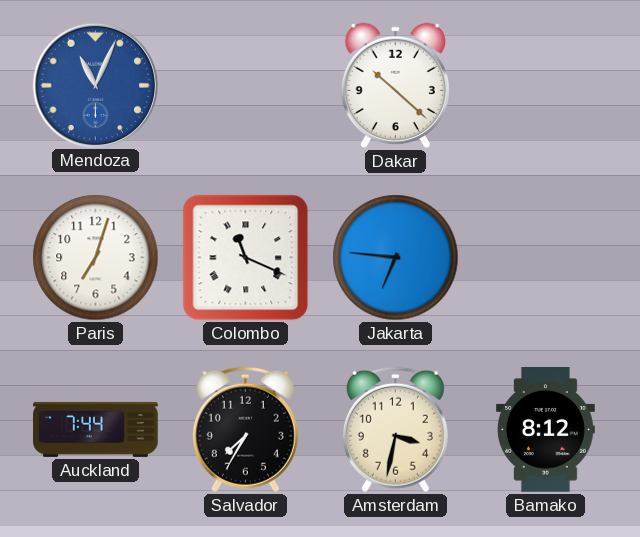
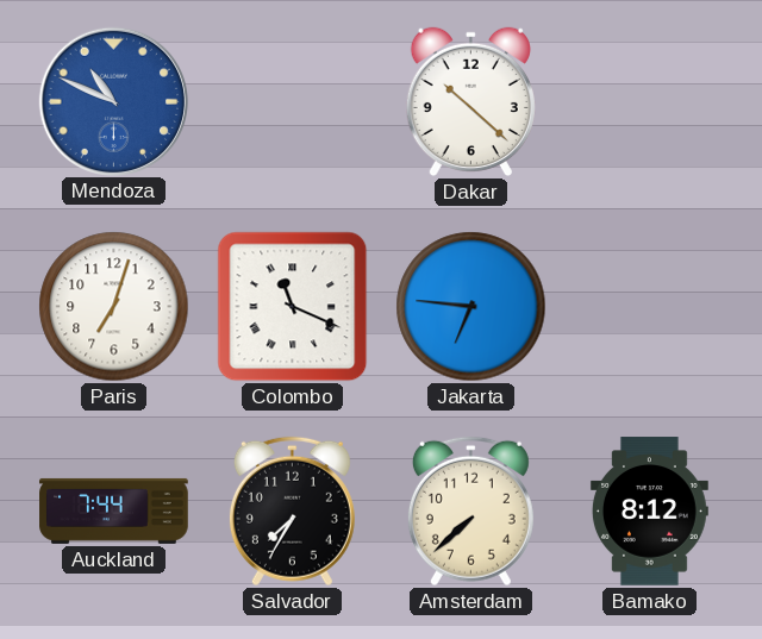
Mendoza: 11:04 -> 10:49 (113, 101)
Amsterdam: 3:32 -> 7:38 (470, 512)
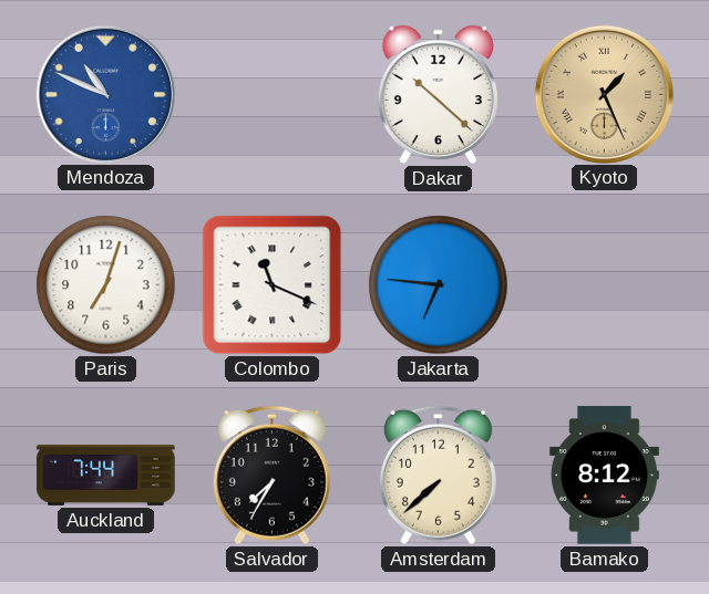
Kyoto: none -> 1:26 (604, 94)
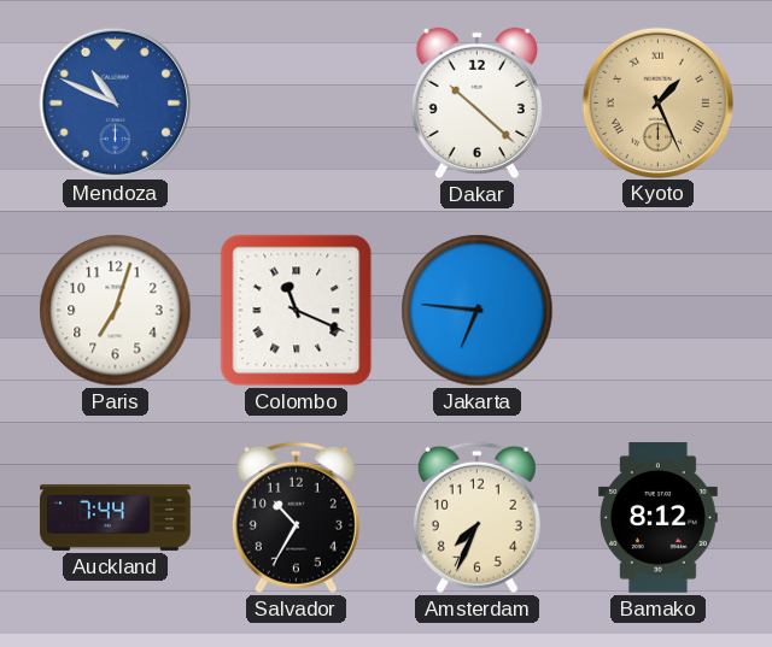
Salvador: 7:35 -> 10:35 (296, 518)
Amsterdam: 7:38 -> 7:34 (476, 518)
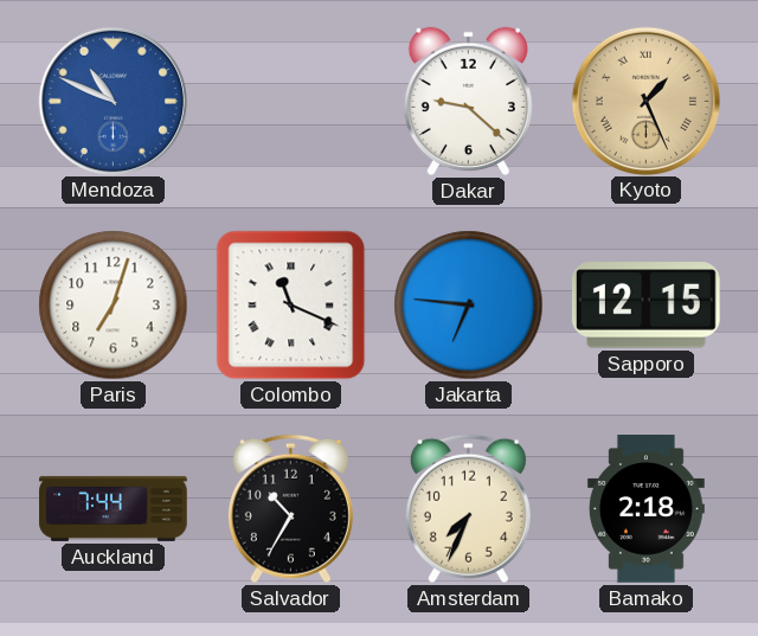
Dakar: 10:22 -> 9:22 (468, 102)
Sapporo: none -> 12:15 (645, 306)
Bamako: 8:12 -> 2:18 (645, 509)
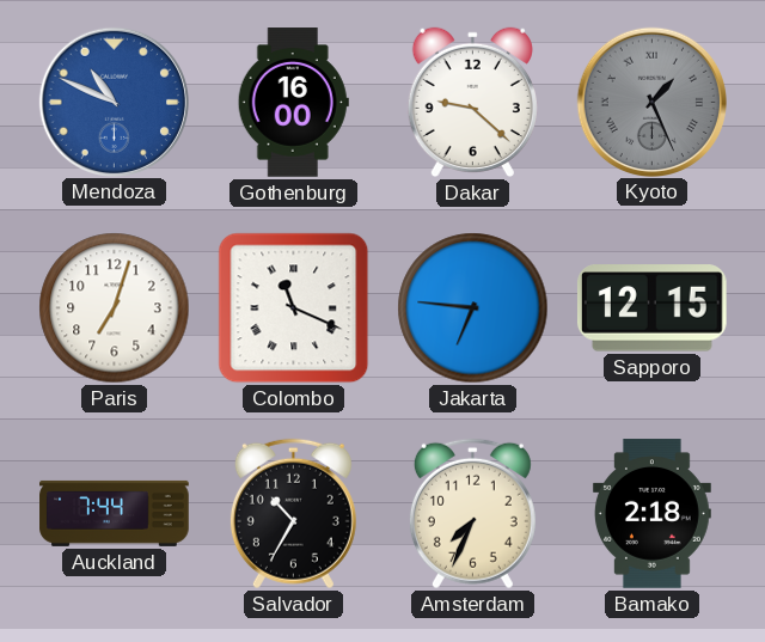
Gothenburg: none -> 16:00 (293, 103)
Kyoto dial: champagne -> grey (651, 102)
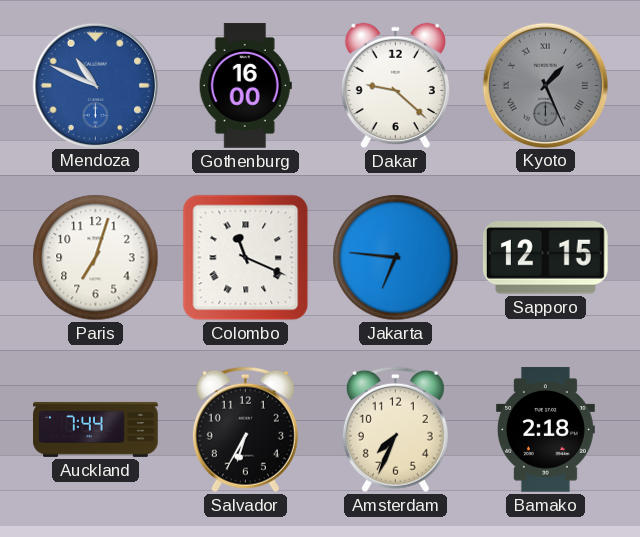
Salvador: 10:35 -> 6:35 (245, 430)
